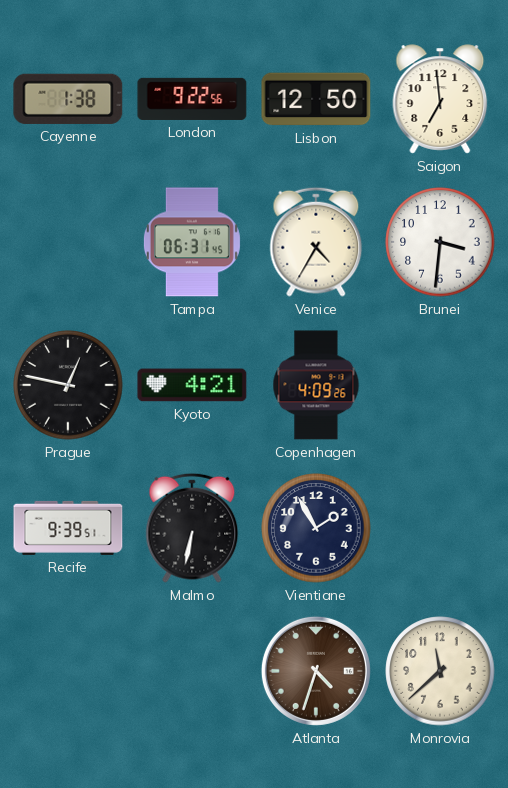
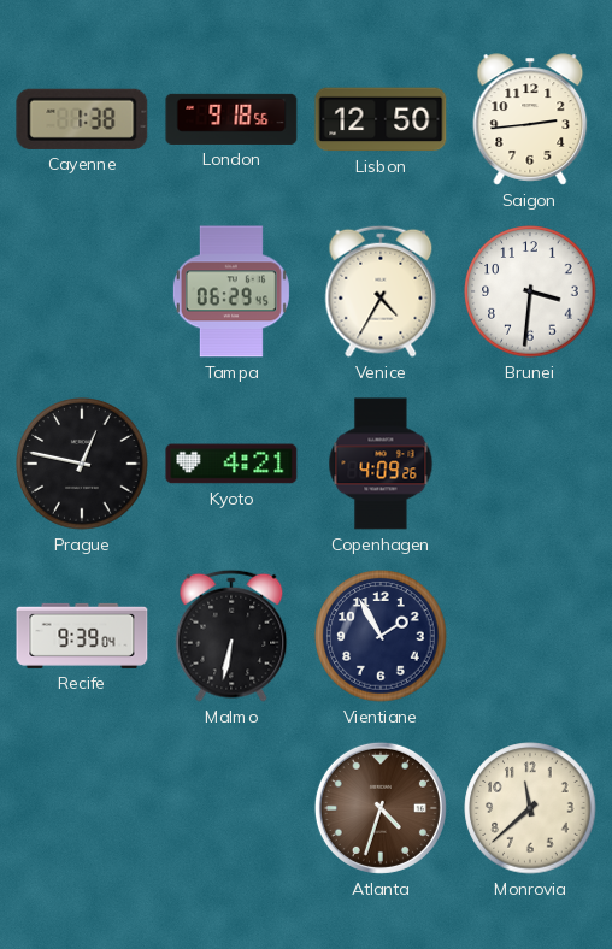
London: 9:22 -> 9:18 (231, 119)
Saigon: 6:59 -> 2:44 (530, 119)
Tampa: 06:31 -> 06:29 (231, 291)
Recife: 9:39:51 -> 9:39:04 (82, 636)
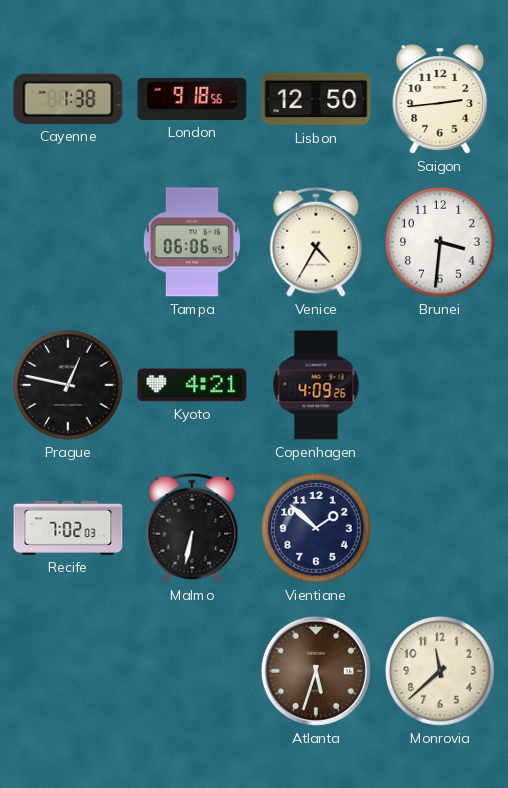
Tampa: 06:29 -> 06:06 (192, 242)
Recife: 9:39 -> 7:02 (68, 528)
Vientiane: 1:55 -> 1:52 (316, 528)
Atlanta: 4:33 -> 5:33 (316, 671)
